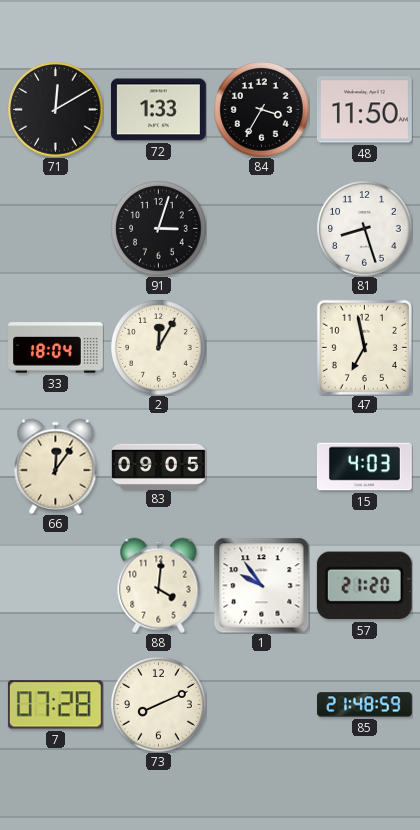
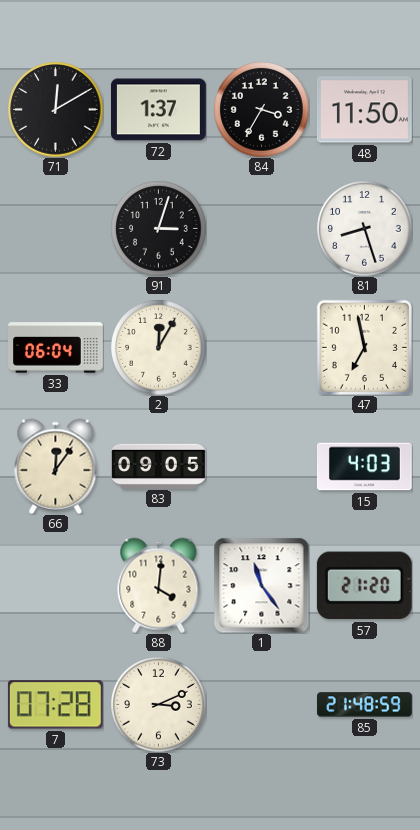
72: 1:33 -> 1:37 (158, 110)
33: 18:04 -> 06:04 (56, 348)
1: 9:54 -> 11:24 (261, 585)
73: 8:11 -> 3:11 (158, 704)
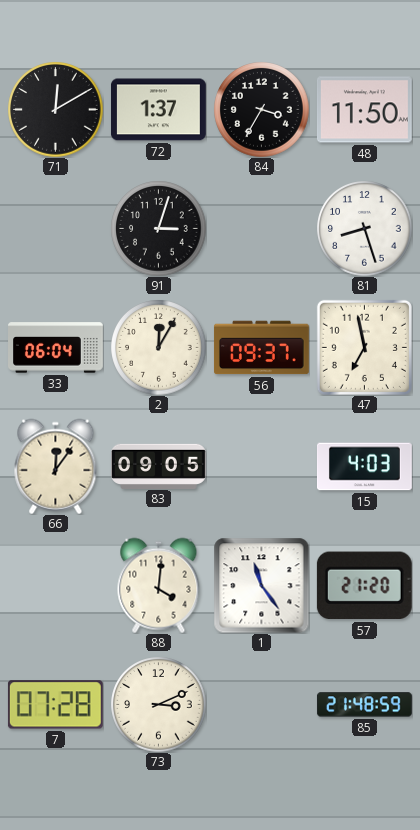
56: none -> 09:37 (261, 348)
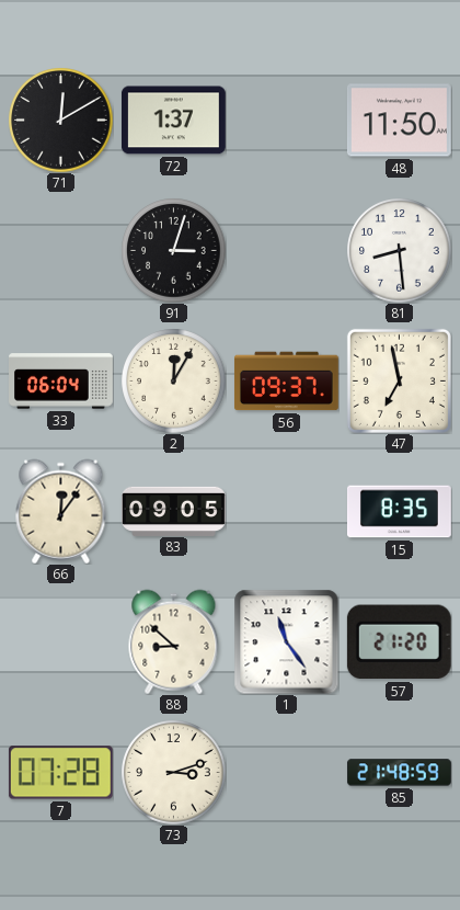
84: 3:35 -> none (261, 109)
81: 8:27 -> 8:29 (399, 250)
15: 4:03 -> 8:35 (400, 512)
88: 4:01 -> 8:52 (174, 641)
73: 3:11 -> 3:12 (173, 772)
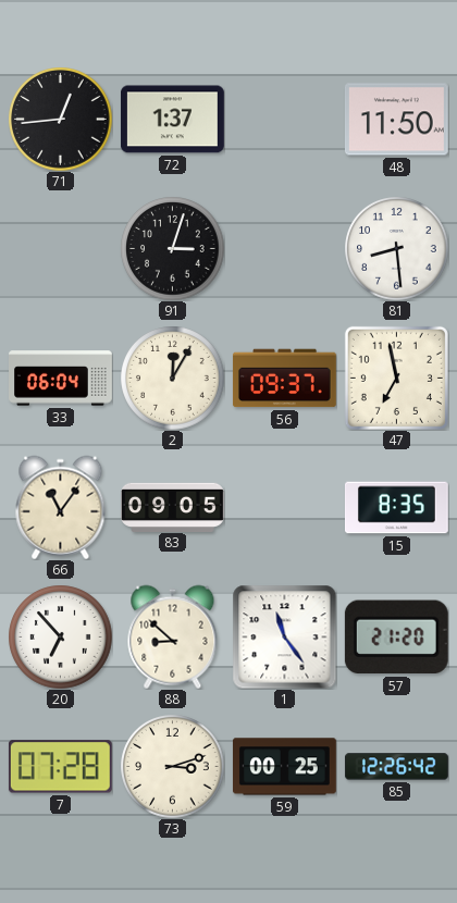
71: 12:10 -> 12:44 (60, 119)
66: 12:06 -> 11:06 (61, 507)
20: none -> 6:53 (60, 636)
59: none -> 00:25 (284, 767)
85: 21:48 -> 12:26 (396, 767)
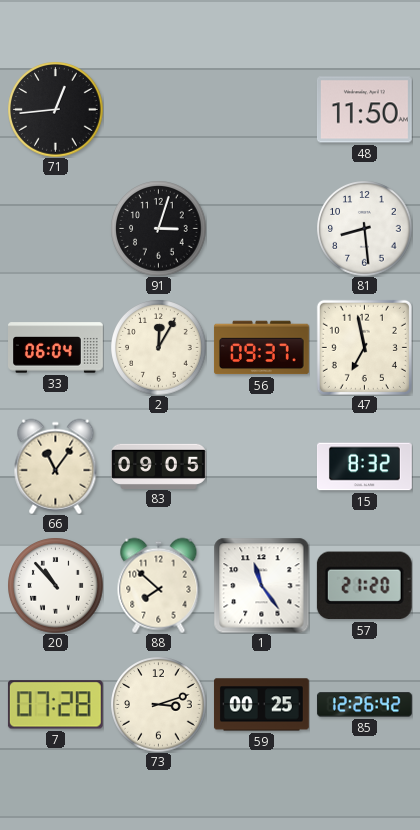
72: 1:37 -> none (172, 120)
15: 8:35 -> 8:32 (365, 467)
20: 6:53 -> 10:53 (55, 585)
88: 8:52 -> 7:52 (159, 585)
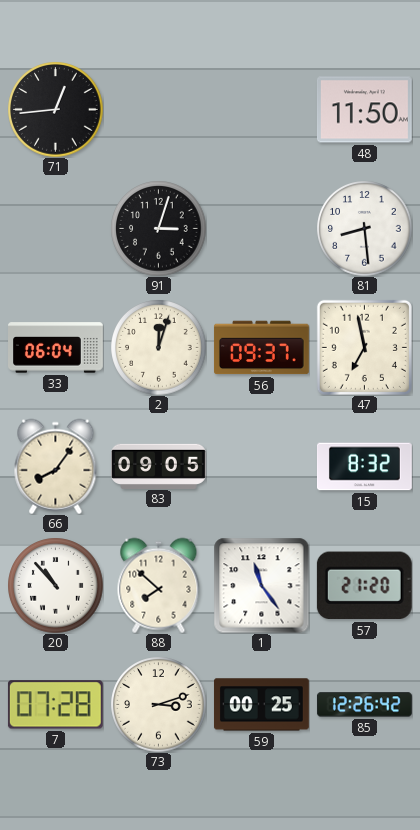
2: 12:05 -> 12:03 (158, 347)
66: 11:06 -> 8:06 (56, 466)
